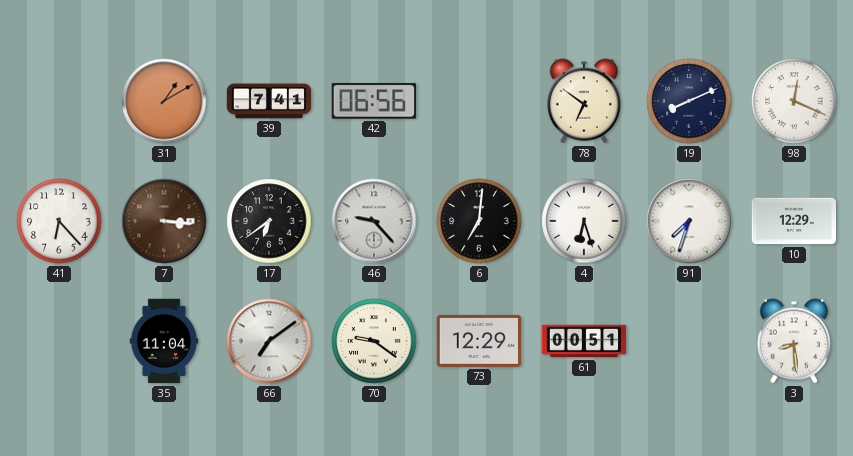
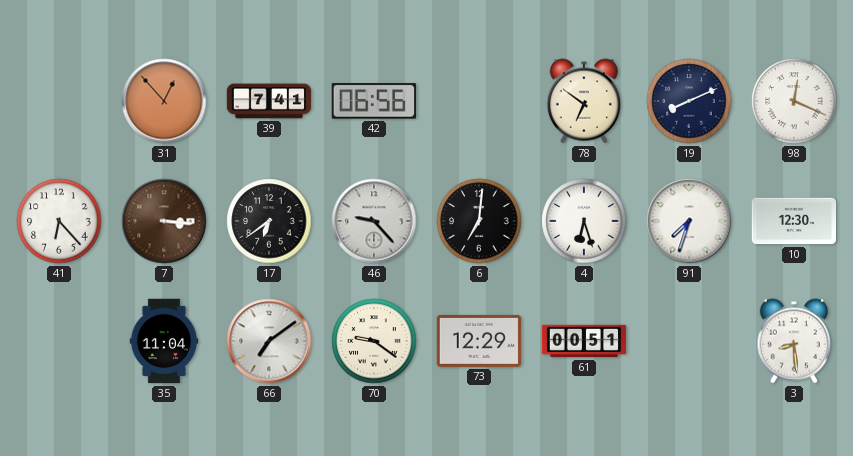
31: 1:10 -> 12:53 (164, 101)
10: 12:29 -> 12:30 (794, 221)
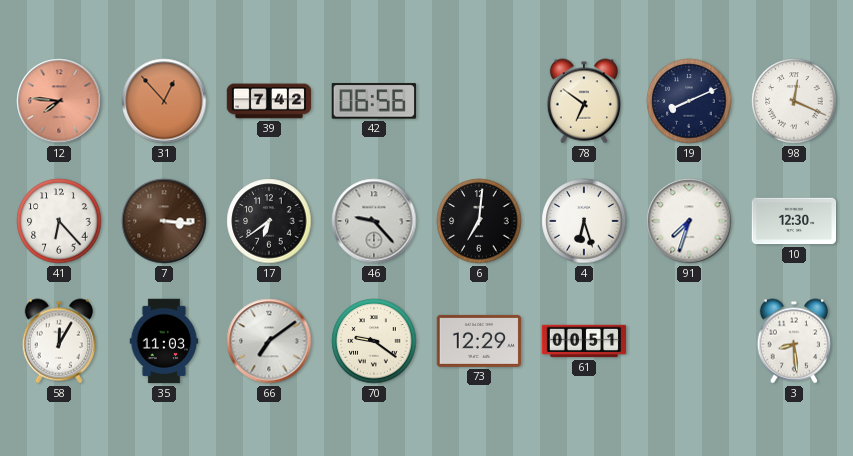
12: none -> 7:46 (59, 101)
39: 7:41 -> 7:42 (269, 101)
58: none -> 12:05 (58, 341)
35: 11:04 -> 11:03 (164, 341)
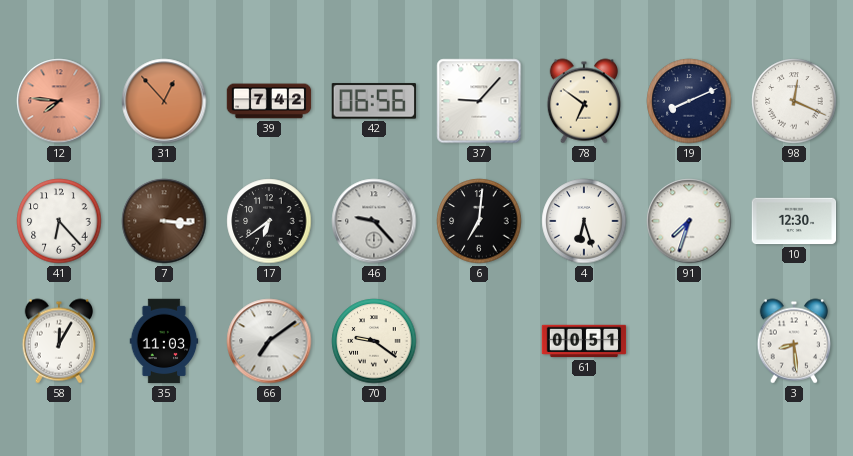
37: none -> 9:07 (479, 101)
73: 12:29 -> none (479, 341)
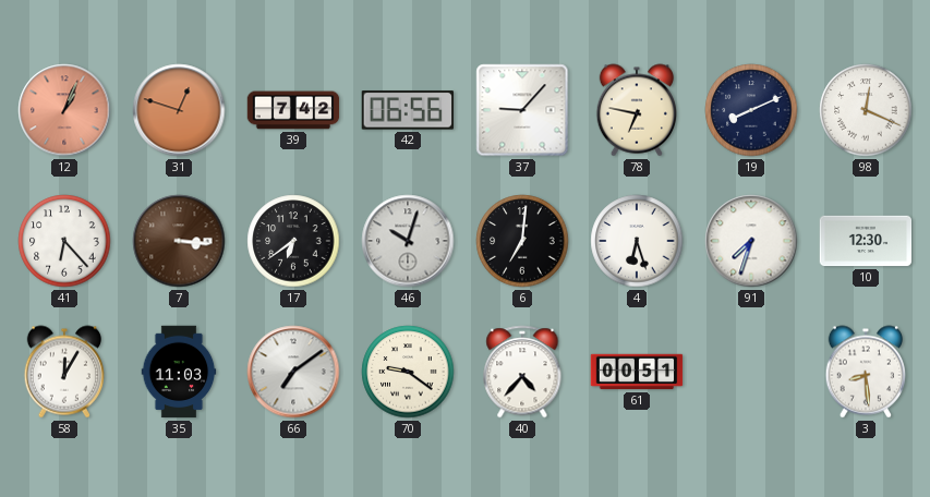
12: 7:46 -> 1:04 (64, 110)
31: 12:53 -> 12:48 (179, 110)
78: 6:51 -> 6:47 (636, 110)
46: 9:23 -> 10:03 (408, 241)
40: none -> 4:37 (522, 372)
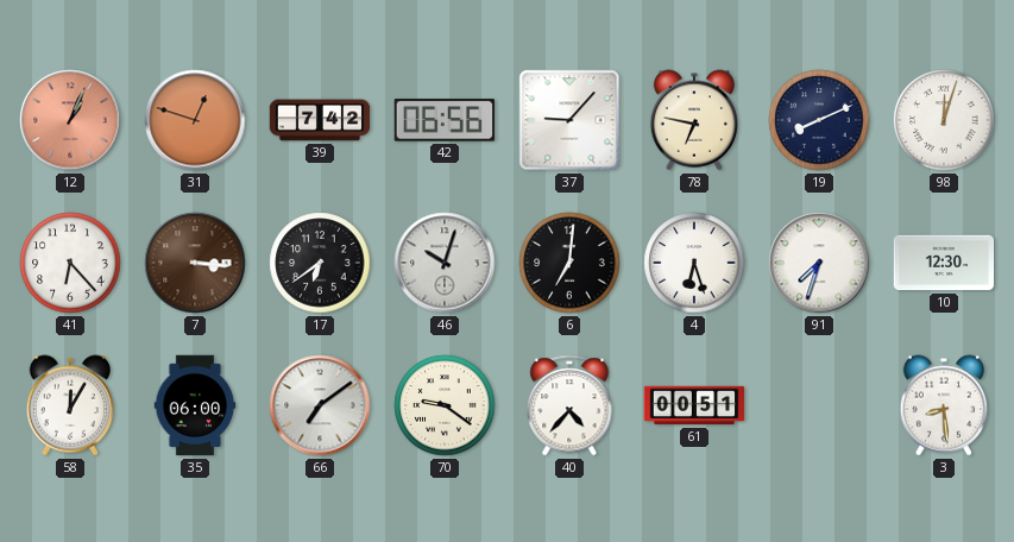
98: 12:19 -> 12:03 (944, 120)
35: 11:03 -> 06:00 (195, 405)
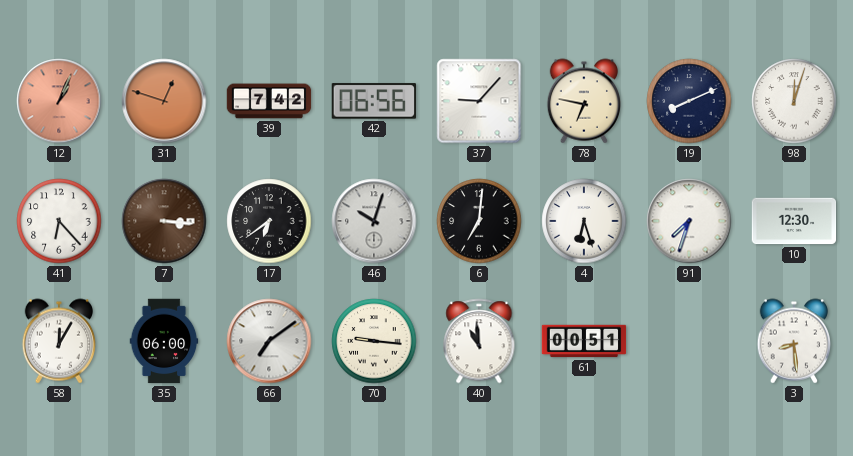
70: 9:21 -> 9:16 (374, 341)
40: 4:37 -> 10:59 (479, 341)
